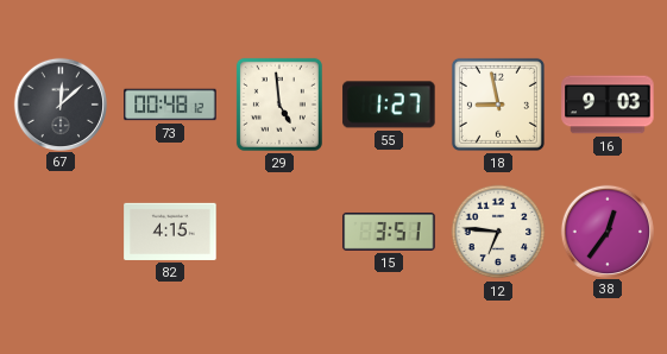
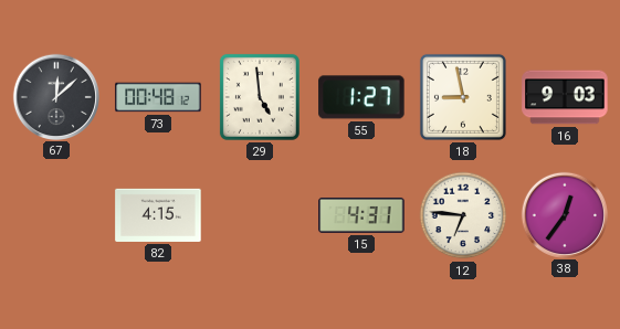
15: 3:51 -> 4:31 (361, 215)
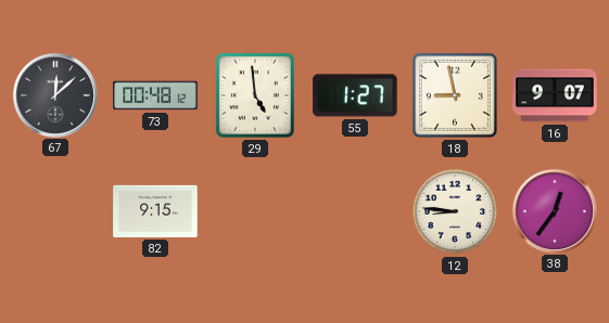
16: 9:03 -> 9:07 (555, 95)
82: 4:15 -> 9:15 (155, 211)
15: 4:31 -> none (361, 215)
12: 6:46 -> 8:46 (455, 211)
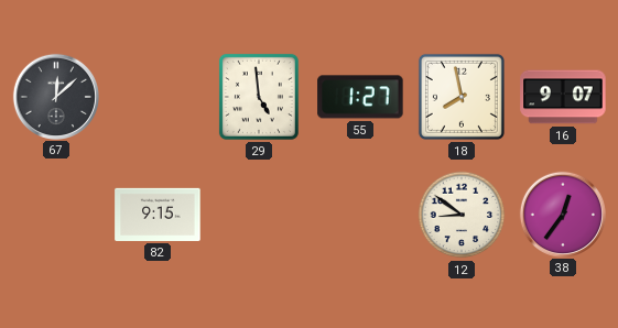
73: 00:48 -> none (155, 95)
18: 8:58 -> 7:58 (462, 97)
12: 8:46 -> 8:51 (462, 215)
